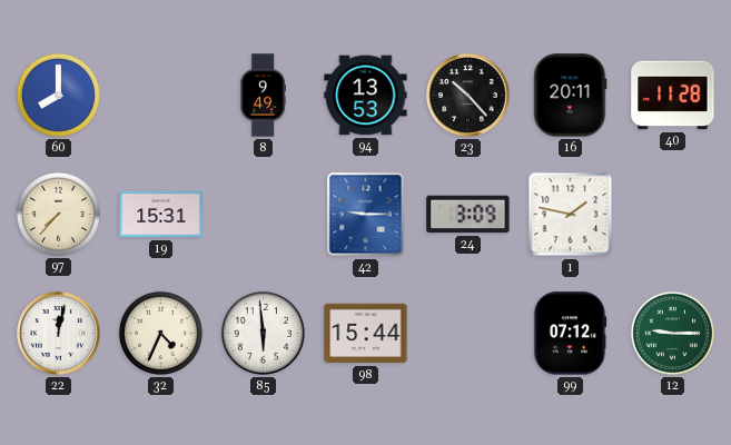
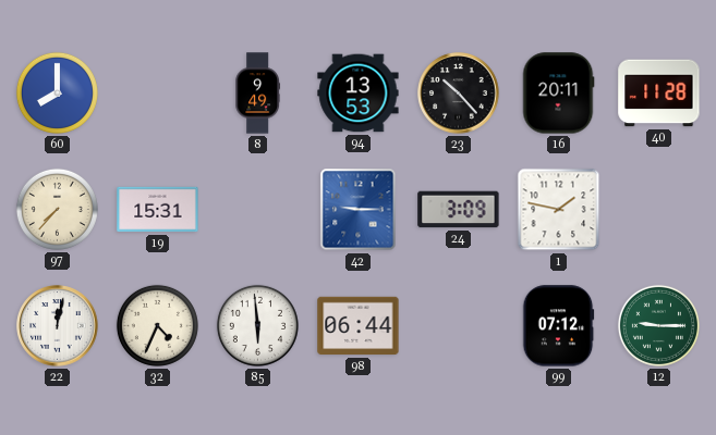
98: 15:44 -> 06:44 (359, 326)
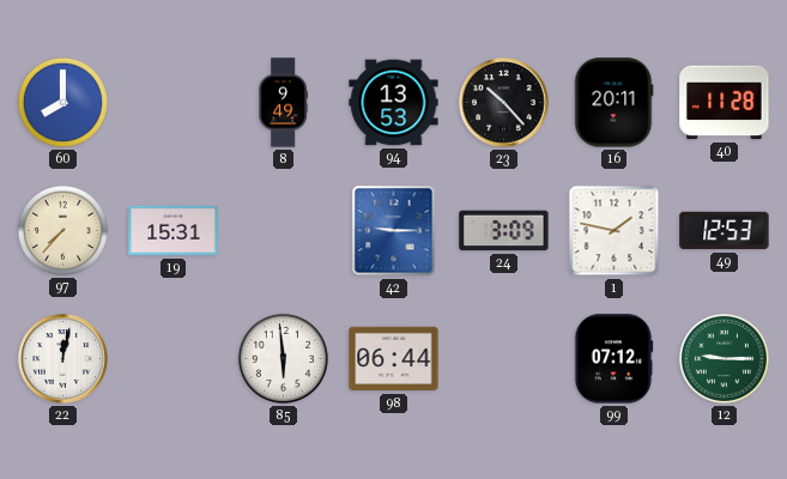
49: none -> 12:53 (725, 231)
32: 4:34 -> none (157, 325)
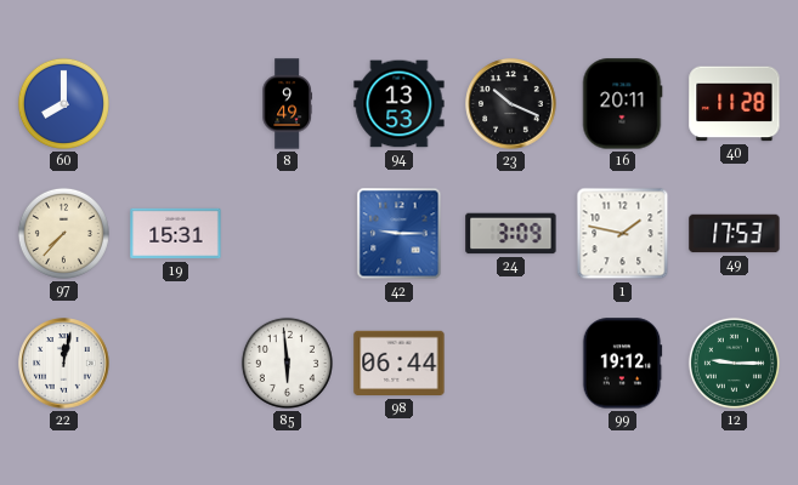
23: 10:23 -> 10:19 (511, 104)
49: 12:53 -> 17:53 (735, 234)
99: 07:12 -> 19:12 (622, 364)
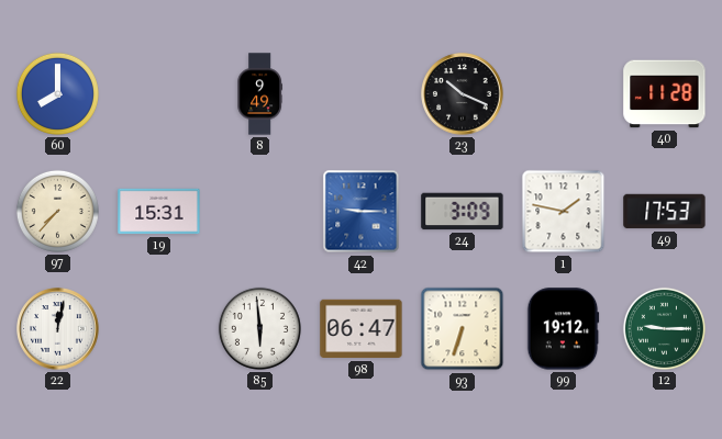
94: 13:53 -> none (400, 104)
16: 20:11 -> none (622, 104)
98: 06:44 -> 06:47 (362, 329)
93: none -> 6:33 (463, 329)
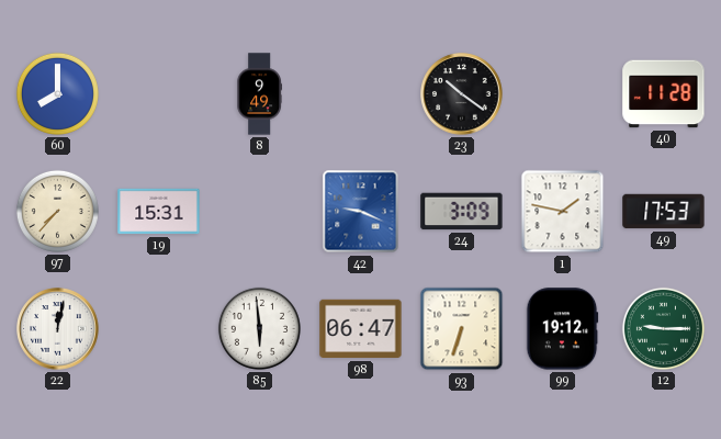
23: 10:19 -> 10:21 (462, 94)
42: 9:15 -> 9:19 (361, 212)
